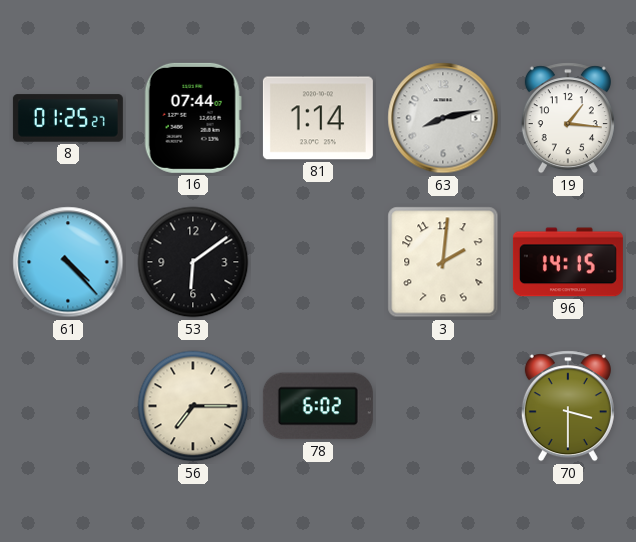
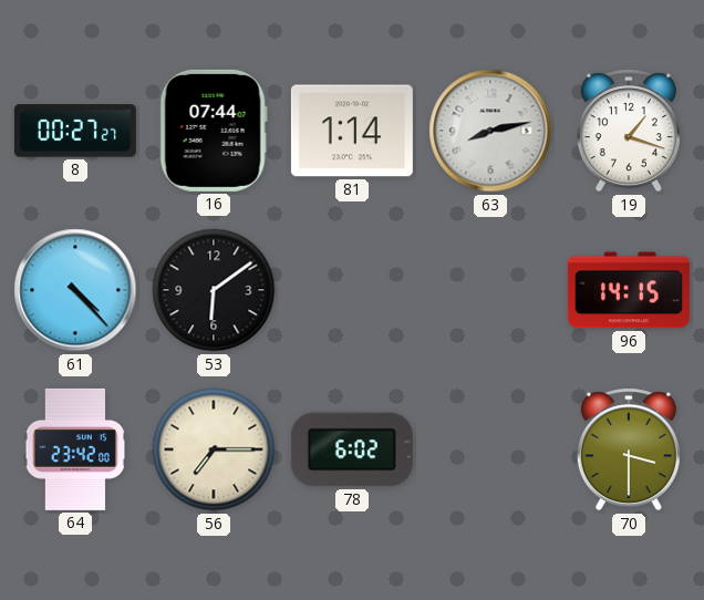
8: 01:25 -> 00:27 (75, 131)
19: 1:16 -> 1:18 (629, 131)
3: 2:01 -> none (443, 262)
64: none -> 23:42 (74, 449)
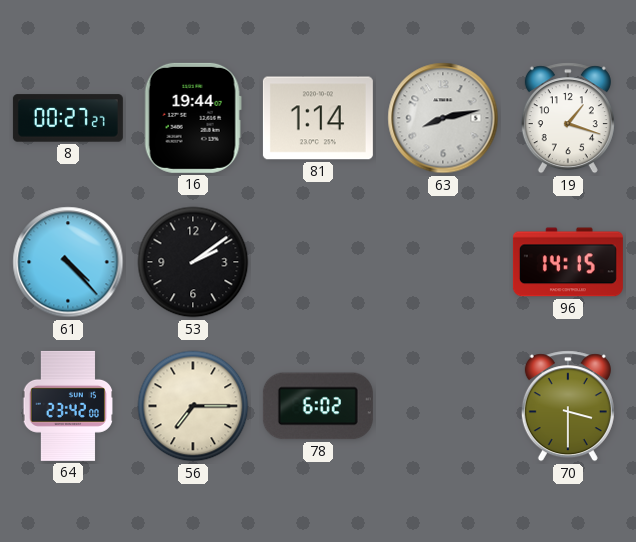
16: 07:44 -> 19:44 (193, 118)
53: 6:09 -> 2:09 (193, 262)
